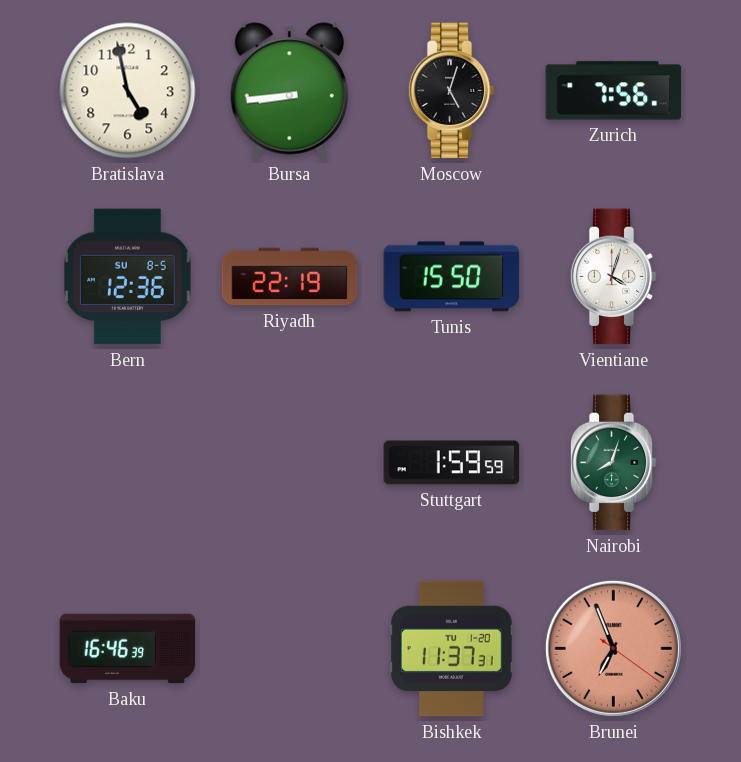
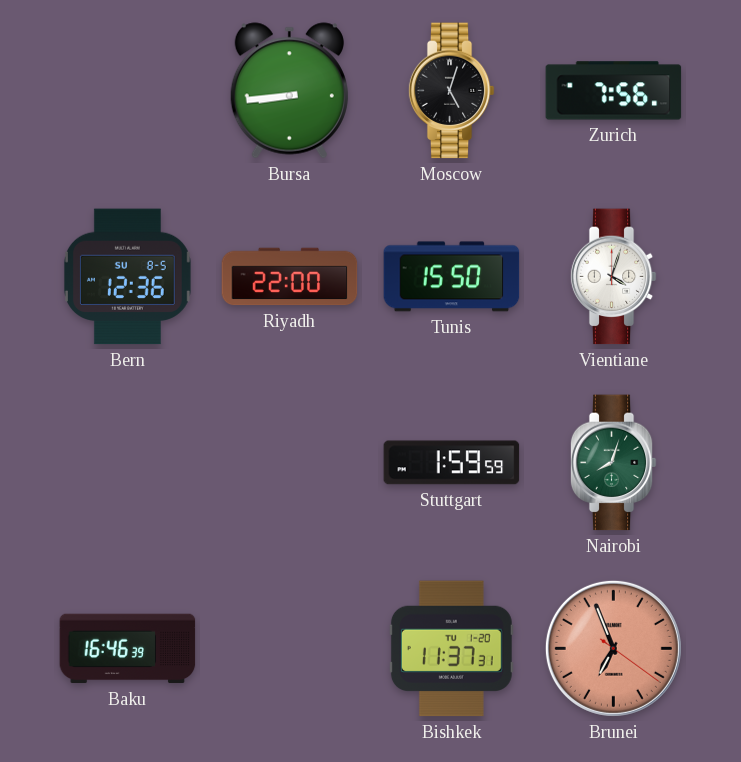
Bratislava: 4:58 -> none (128, 91)
Riyadh: 22:19 -> 22:00 (290, 277)
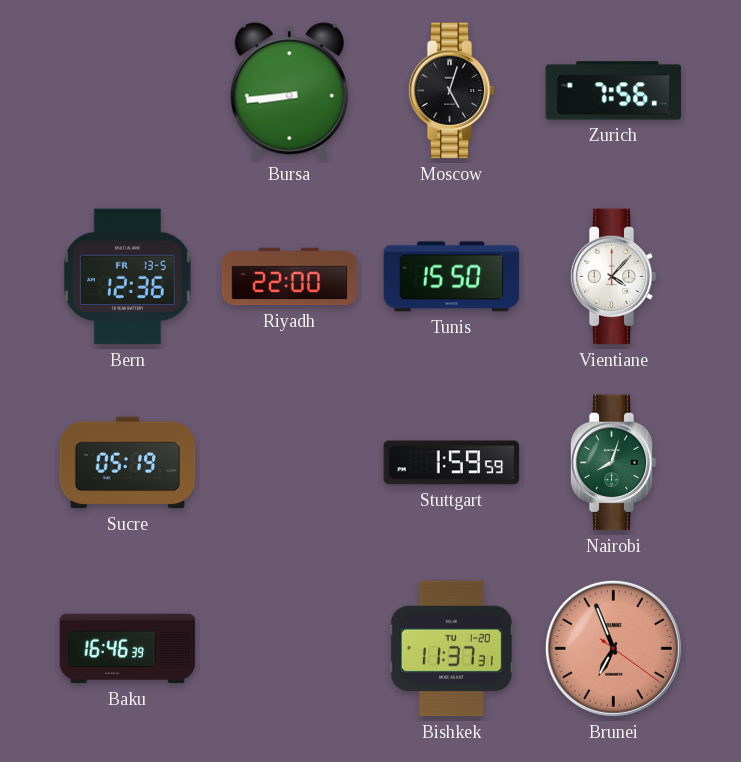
Bern date: SU 8-5 -> FR 13-5 (127, 277)
Vientiane: 4:03 -> 4:07 (613, 277)
Sucre: none -> 05:19 (128, 463)
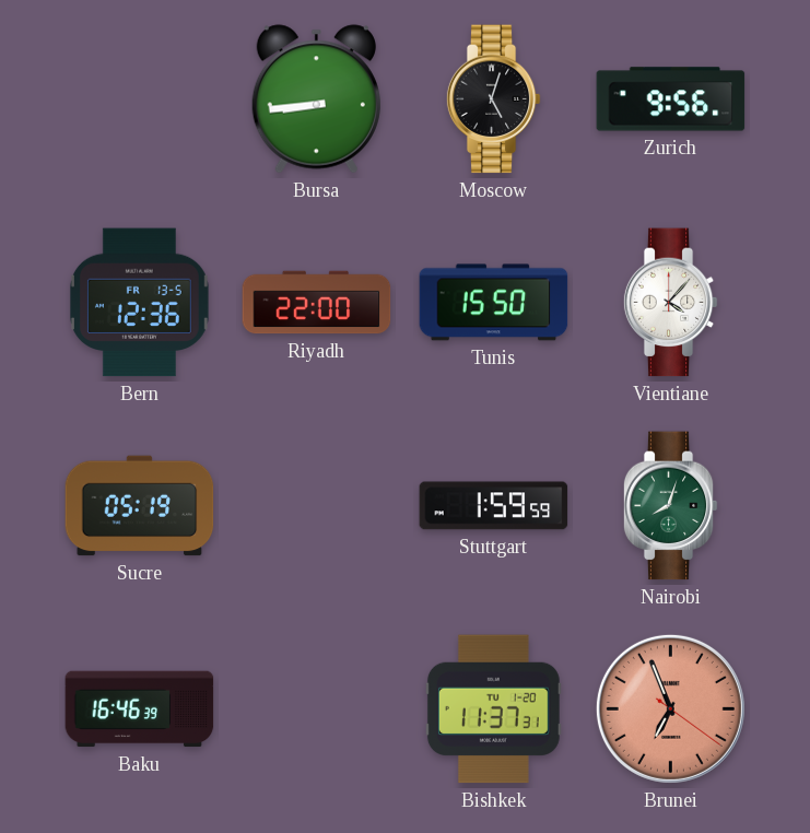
Zurich: 7:56 -> 9:56 (671, 99)
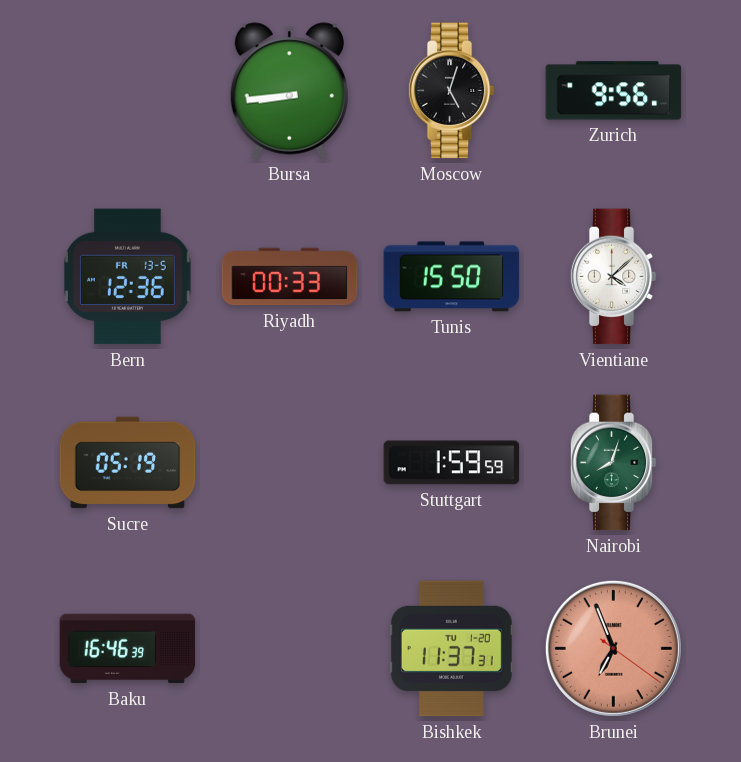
Riyadh: 22:00 -> 00:33 (290, 277)
Vientiane: 4:07 -> 4:08 (613, 277)
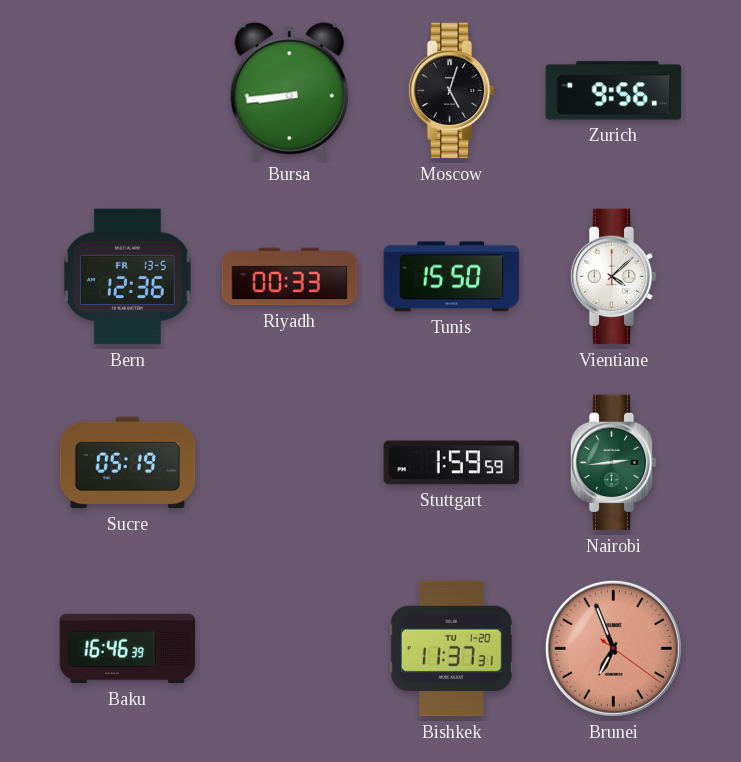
Nairobi: 8:03 -> 2:44 (613, 463)
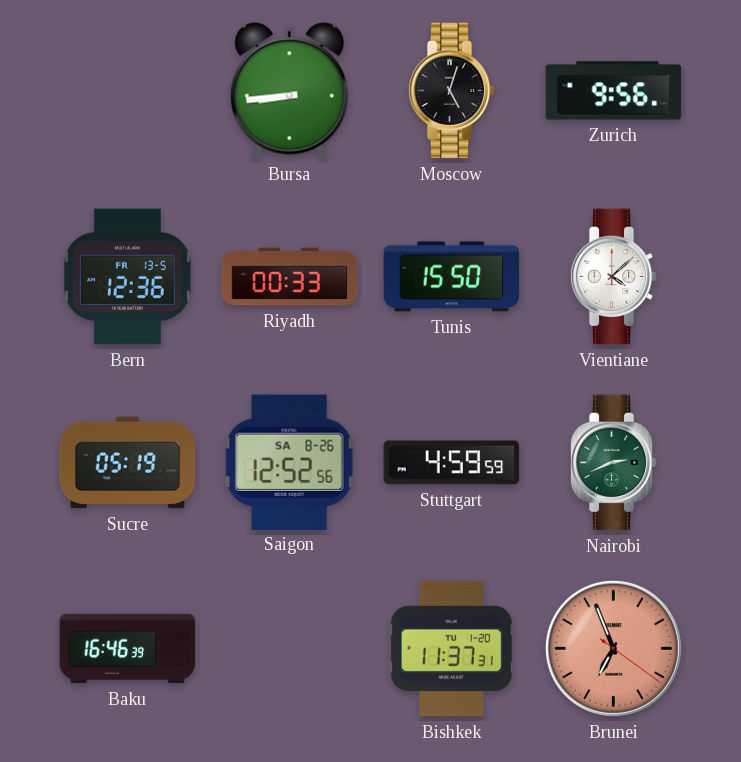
Saigon: none -> 12:52 (290, 462)
Stuttgart: 1:59 -> 4:59 (452, 463)
Nairobi: 2:44 -> 2:41 (613, 463)
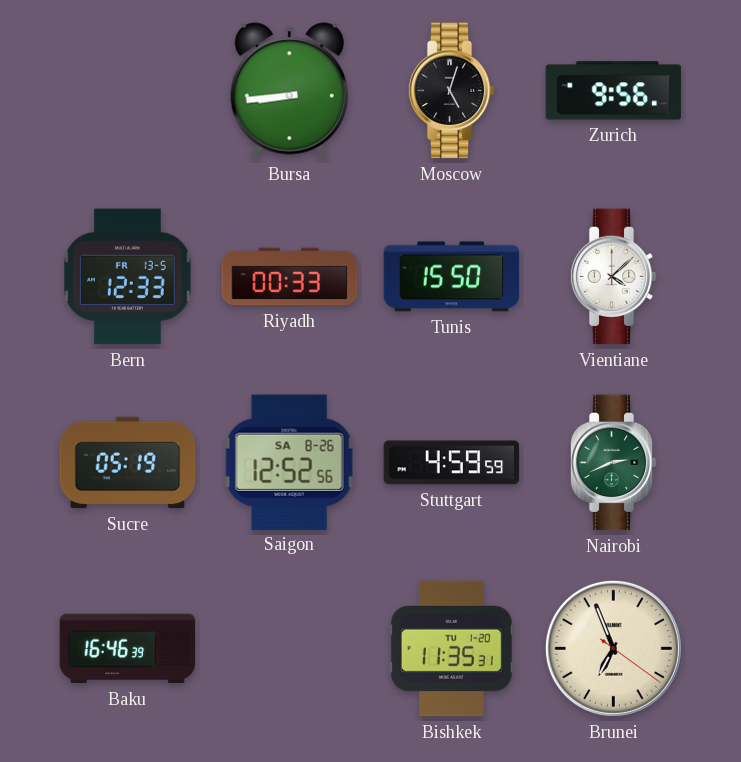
Bern: 12:36 -> 12:33 (127, 277)
Bishkek: 11:37 -> 11:35 (451, 649)
Brunei dial: salmon -> cream (613, 648)
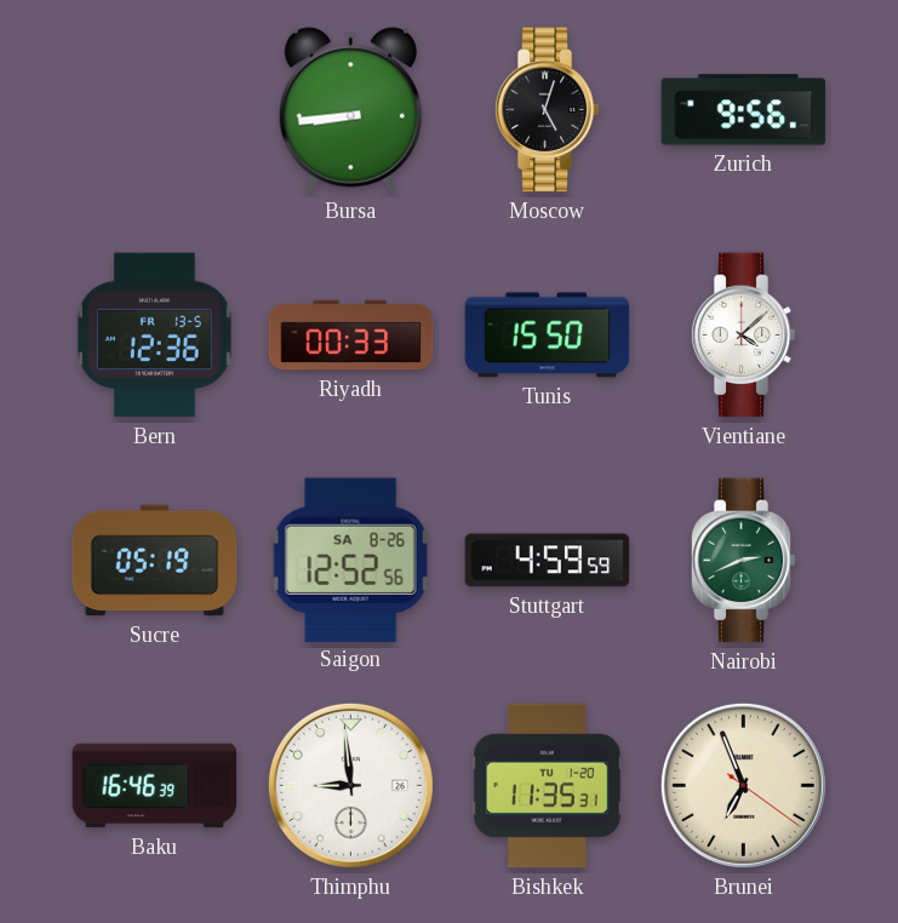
Bern: 12:33 -> 12:36 (154, 336)
Thimphu: none -> 8:59 (350, 785)
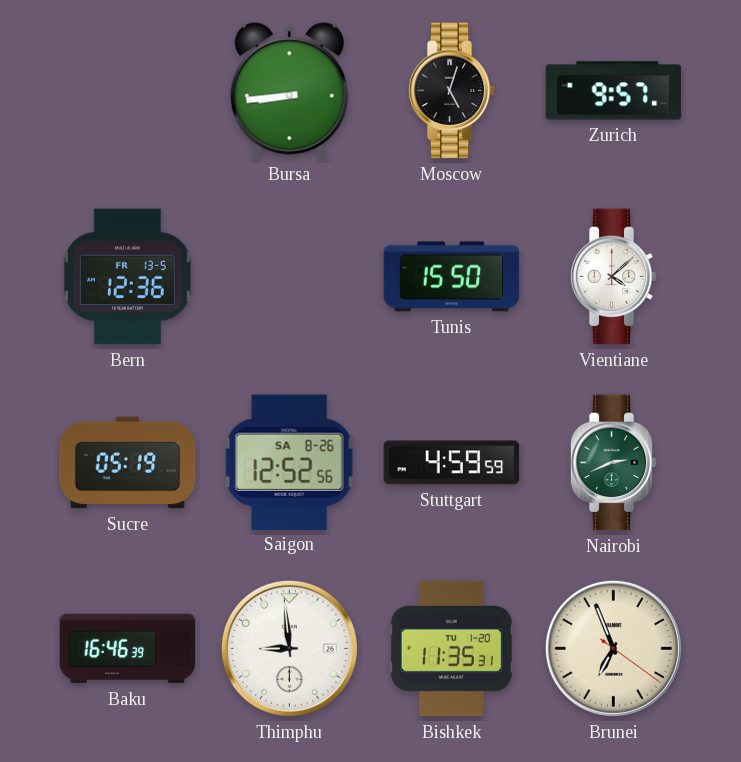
Zurich: 9:56 -> 9:57 (614, 91)
Riyadh: 00:33 -> none (351, 336)
